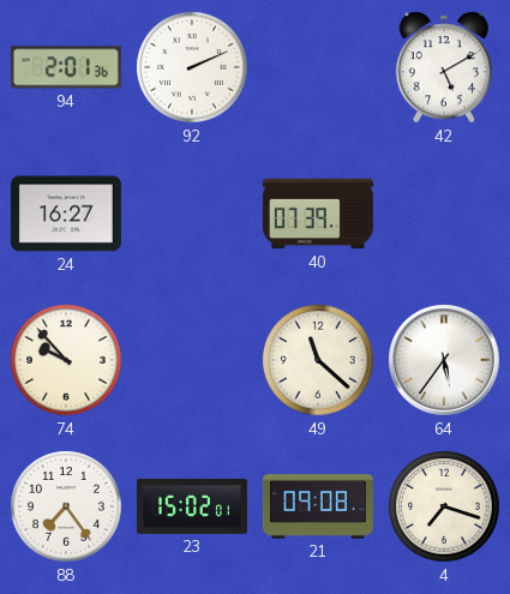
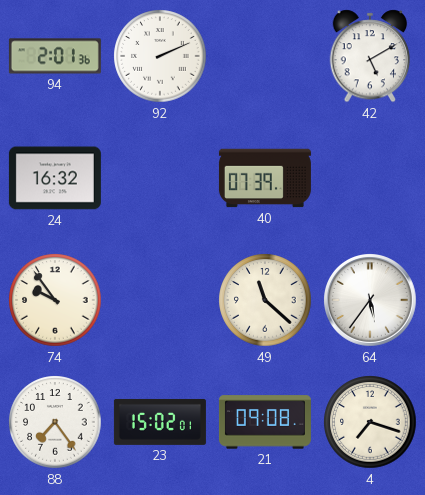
24: 16:27 -> 16:32 (55, 178)
74: 9:53 -> 9:54 (55, 300)
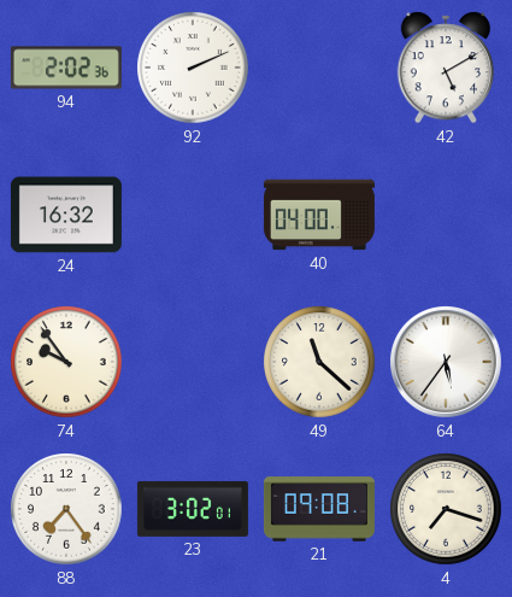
94: 2:01 -> 2:02 (66, 68)
40: 07:39 -> 04:00 (319, 215)
23: 15:02 -> 3:02 (193, 509)
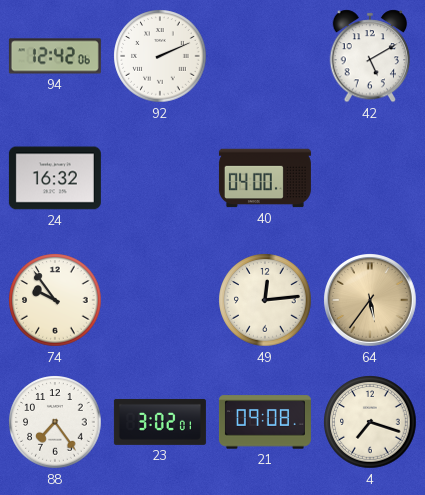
94: 2:02 -> 12:42 (55, 56)
49: 11:22 -> 12:14 (265, 300)
64 dial: white -> champagne (371, 301)
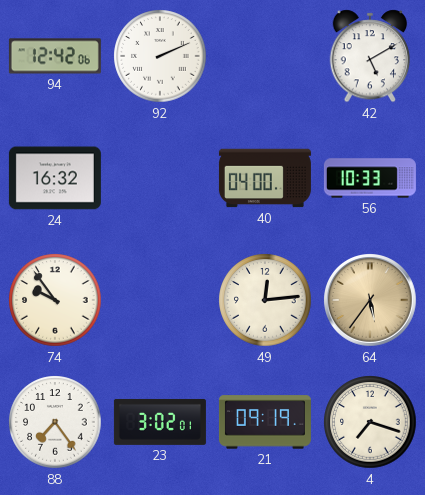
56: none -> 10:33 (370, 178)
21: 09:08 -> 09:19 (265, 422)
